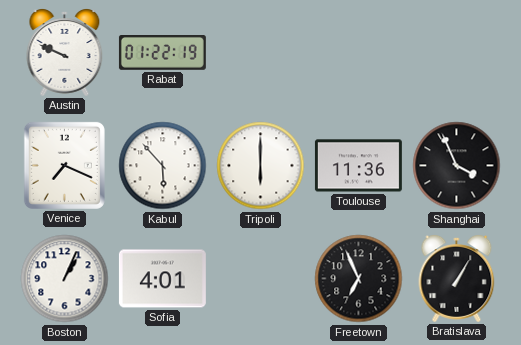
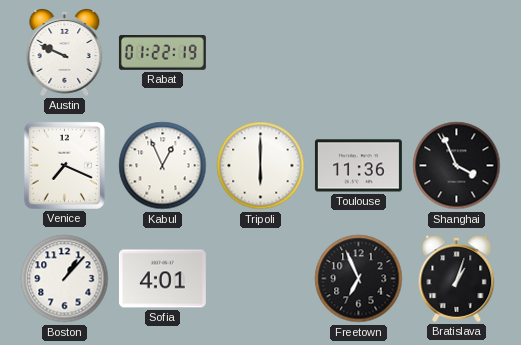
Kabul: 5:53 -> 12:56 (163, 166)
Boston: 1:04 -> 1:07 (65, 279)
Bratislava: 1:05 -> 1:03 (457, 279)
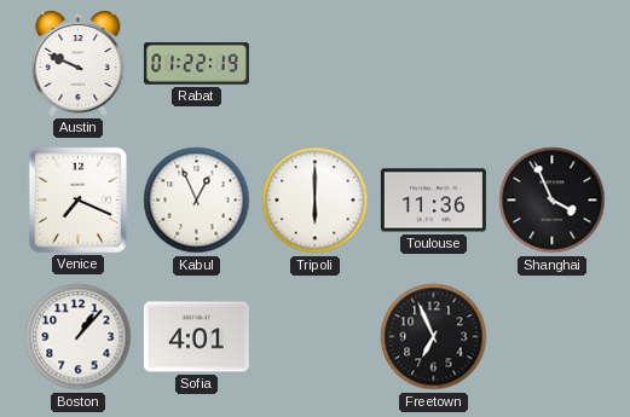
Bratislava: 1:03 -> none (457, 279)
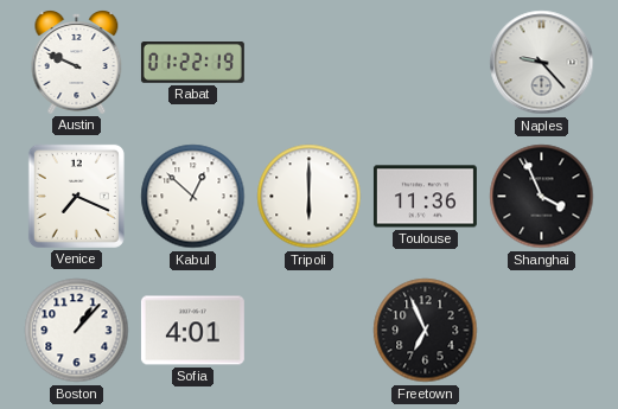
Naples: none -> 9:23 (542, 63)
Kabul: 12:56 -> 12:52 (193, 197)
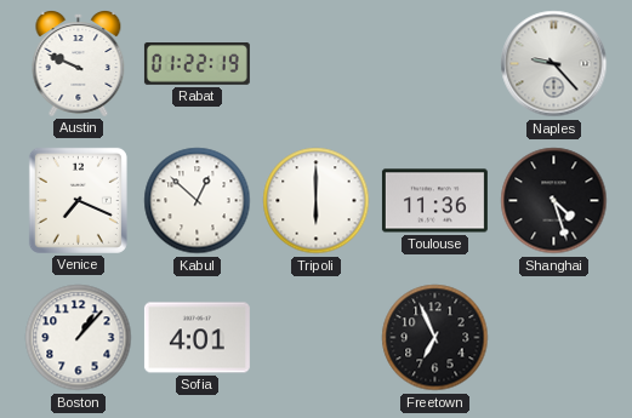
Shanghai: 3:56 -> 4:27 (554, 201)
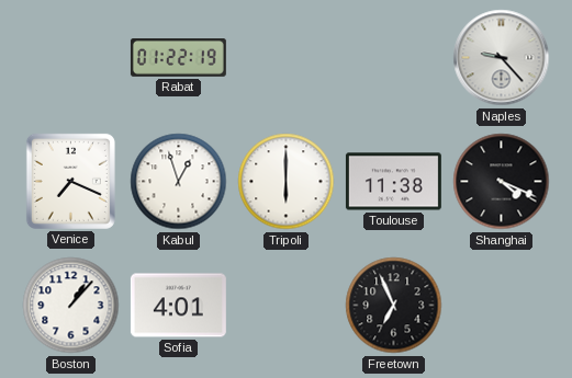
Austin: 9:49 -> none (79, 64)
Kabul: 12:52 -> 12:57 (179, 182)
Toulouse: 11:36 -> 11:38 (393, 182)
Shanghai: 4:27 -> 4:19 (502, 182)
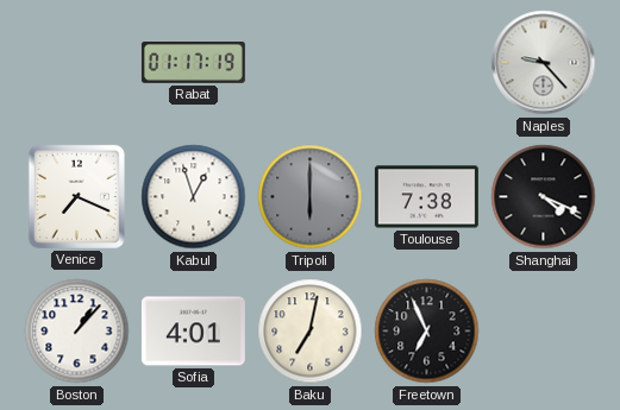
Rabat: 01:22 -> 01:17 (193, 63)
Tripoli dial: white -> grey (311, 197)
Toulouse: 11:38 -> 7:38 (426, 197)
Baku: none -> 7:02 (311, 332)
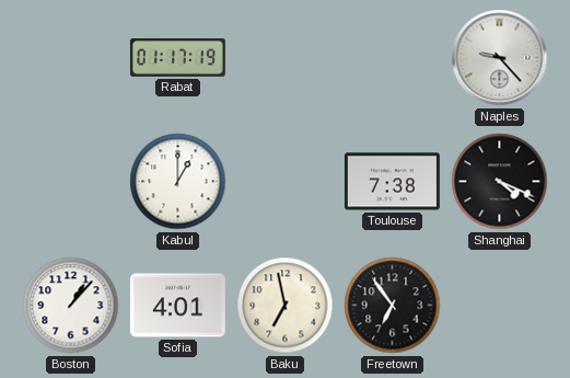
Venice: 7:19 -> none (76, 196)
Kabul: 12:57 -> 1:00 (178, 182)
Tripoli: 6:00 -> none (311, 197)
Baku: 7:02 -> 6:58 (286, 306)
Freetown: 6:56 -> 6:54 (393, 306)
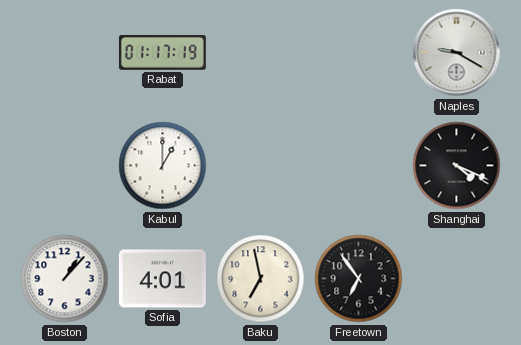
Naples: 9:23 -> 9:20 (457, 53)
Toulouse: 7:38 -> none (392, 182)
